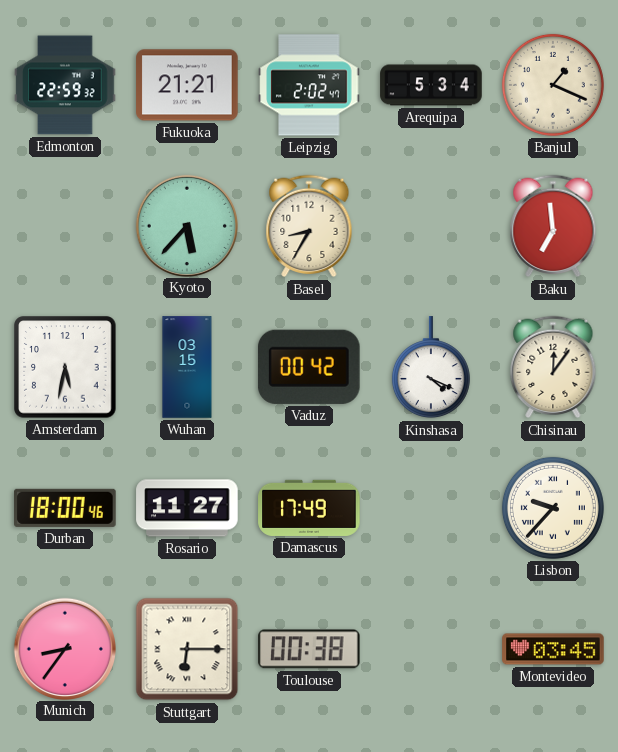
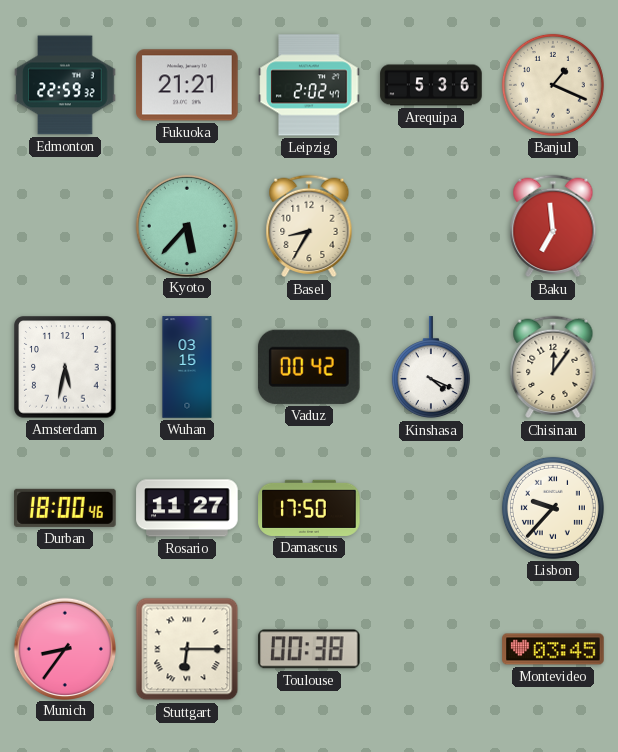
Arequipa: 5:34 -> 5:36 (431, 85)
Damascus: 17:49 -> 17:50 (309, 508)
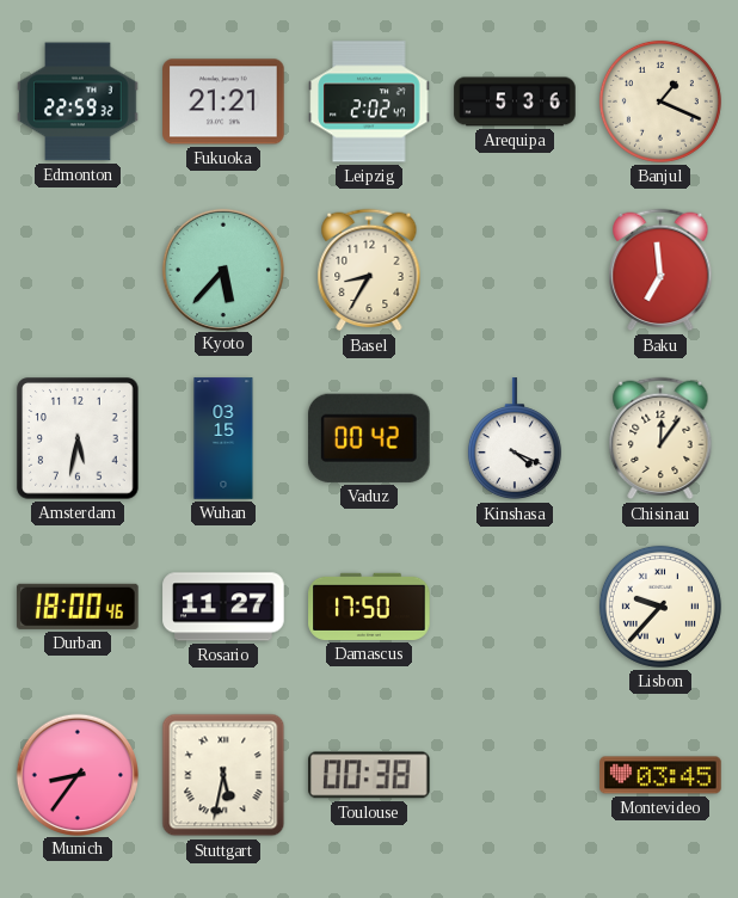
Stuttgart: 6:15 -> 5:32 (223, 775)
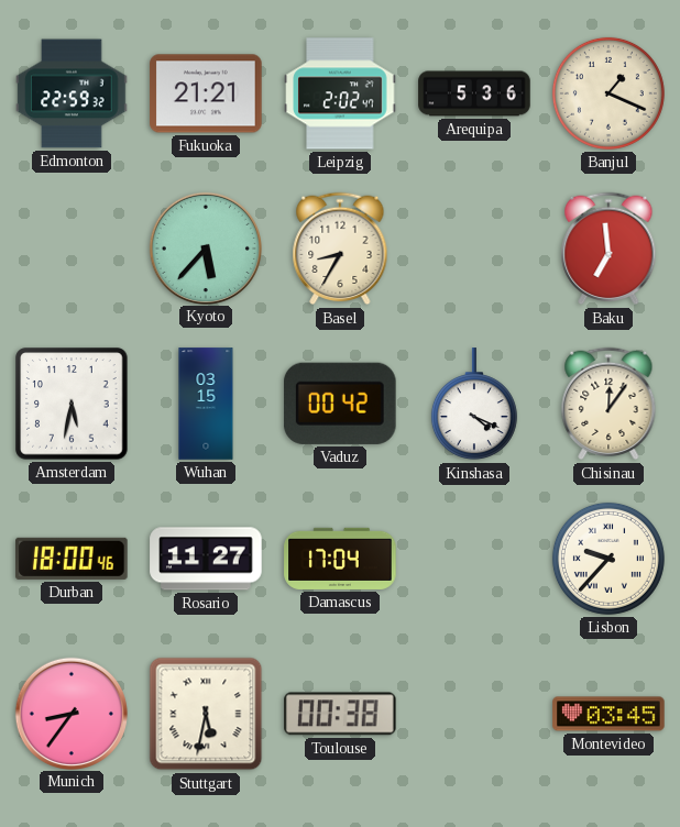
Damascus: 17:50 -> 17:04 (340, 559)
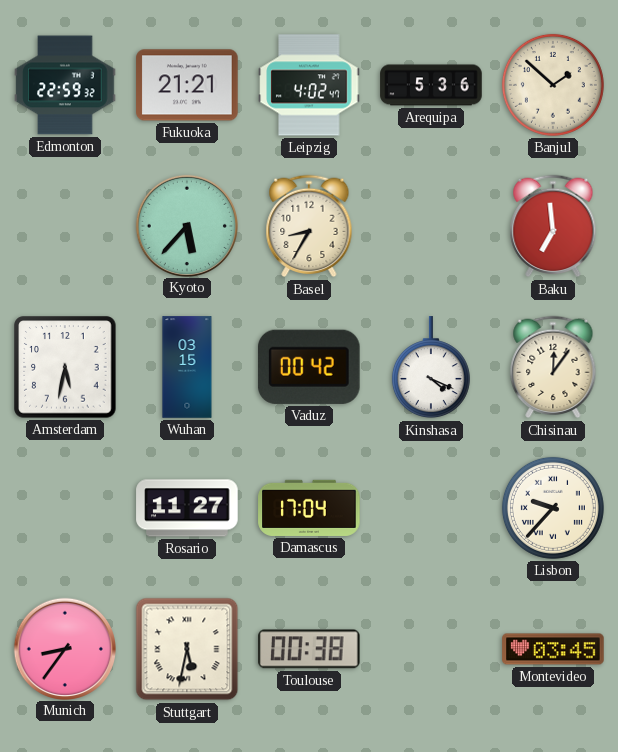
Leipzig: 2:02 -> 4:02 (309, 85)
Banjul: 1:19 -> 1:52 (553, 85)
Durban: 18:00 -> none (72, 559)
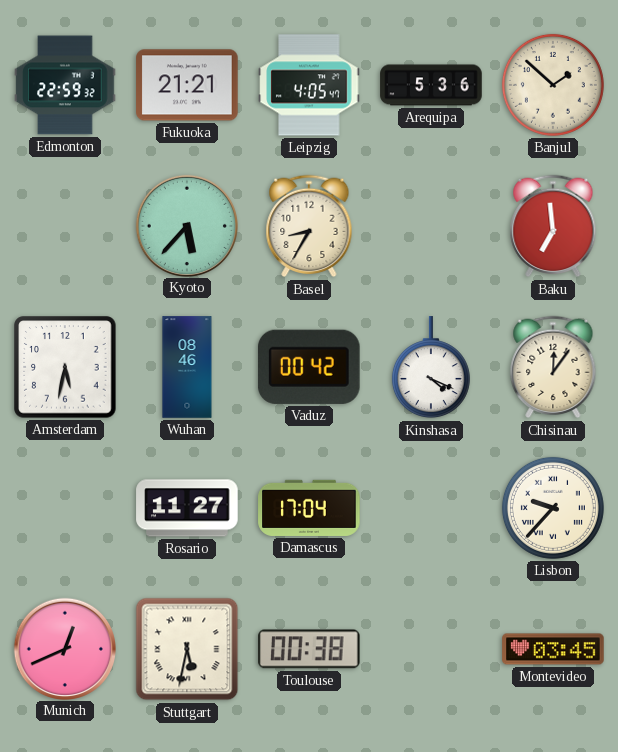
Leipzig: 4:02 -> 4:05 (309, 85)
Wuhan: 03:15 -> 08:46 (187, 367)
Munich: 8:36 -> 12:41 (64, 648)
